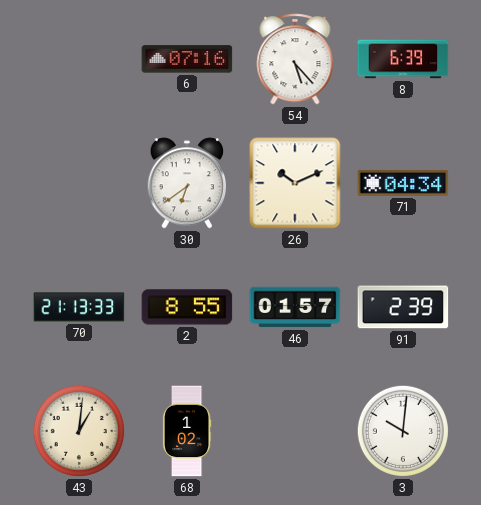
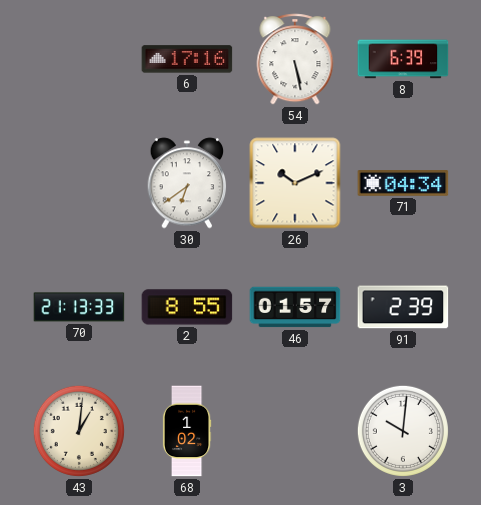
6: 07:16 -> 17:16 (187, 59)
54: 5:23 -> 5:28 (295, 59)
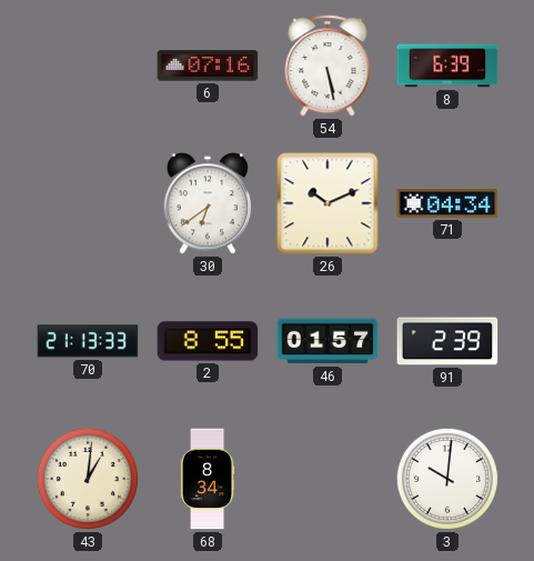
6: 17:16 -> 07:16 (208, 66)
68: 1:02 -> 8:34 (208, 479)
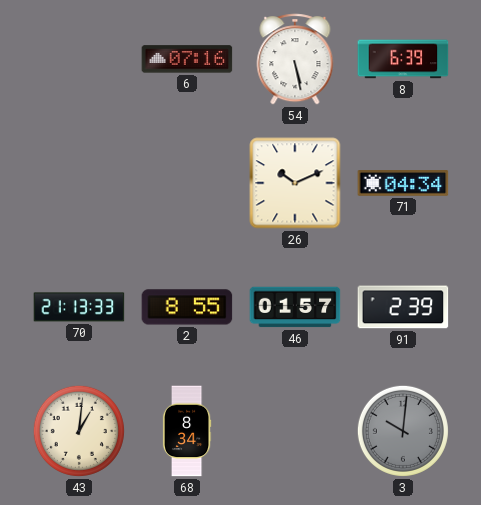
30: 6:39 -> none (208, 203)
3 dial: white -> grey (403, 431)
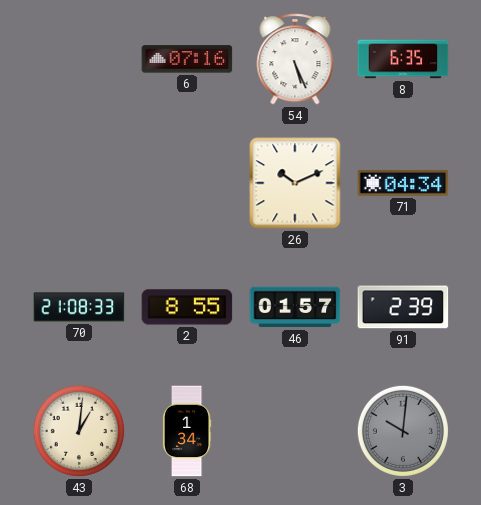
54: 5:28 -> 5:26 (295, 59)
8: 6:39 -> 6:35 (403, 59)
70: 21:13 -> 21:08 (79, 307)
68: 8:34 -> 1:34 (187, 431)
